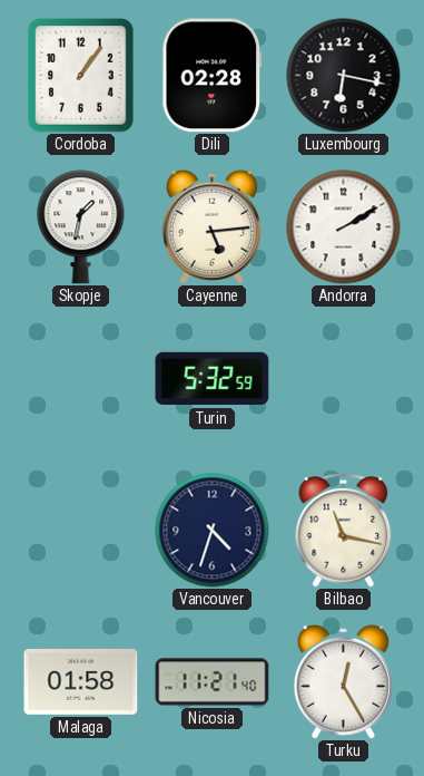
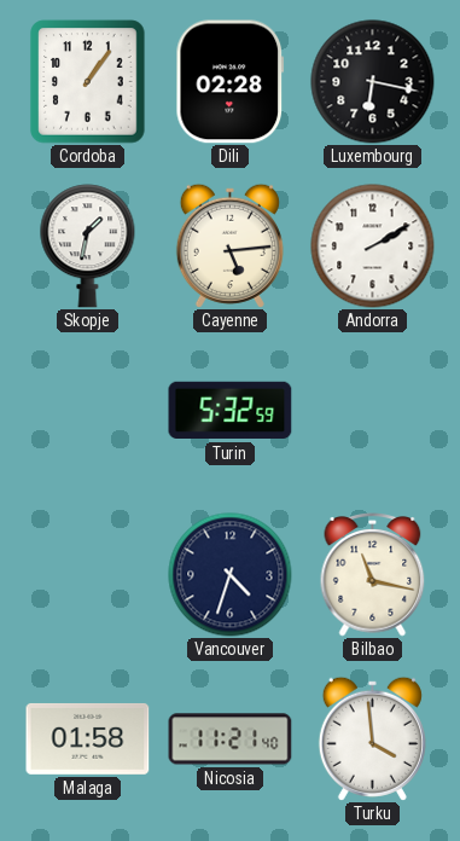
Turku: 12:25 -> 3:59 (372, 738)
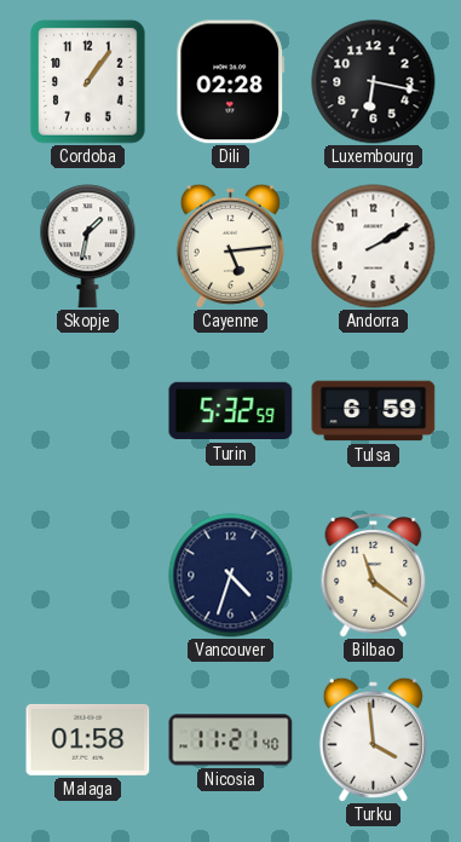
Tulsa: none -> 6:59 (374, 411)
Bilbao: 11:17 -> 11:21 (374, 576)
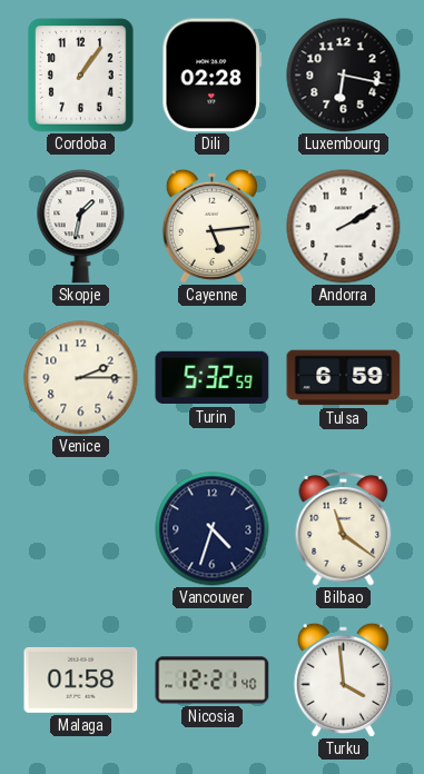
Venice: none -> 2:15 (81, 378)
Nicosia: 11:21 -> 12:21 (213, 681)
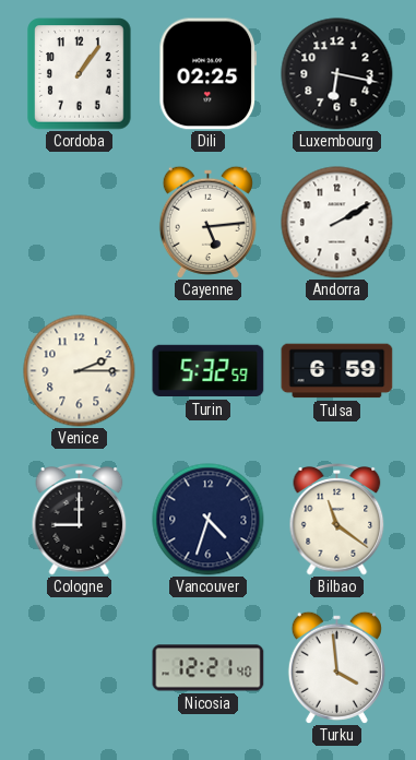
Dili: 02:28 -> 02:25 (209, 74)
Skopje: 1:32 -> none (81, 227)
Cologne: none -> 9:00 (80, 520)
Malaga: 01:58 -> none (81, 679)
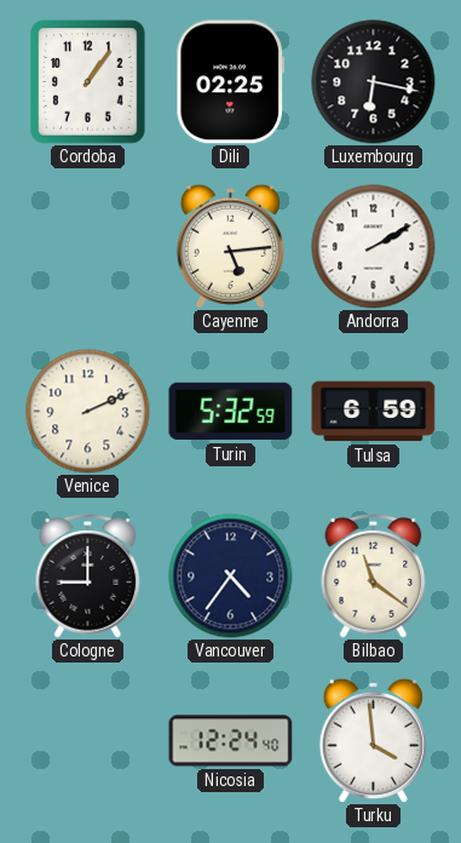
Venice: 2:15 -> 2:11 (88, 412)
Vancouver: 4:33 -> 4:36 (231, 577)
Nicosia: 12:21 -> 12:24 (231, 741)
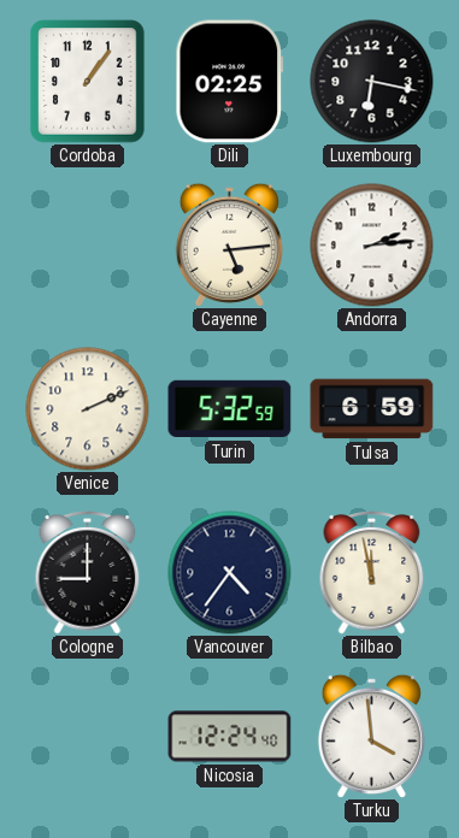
Andorra: 2:10 -> 2:14 (372, 246)
Bilbao: 11:21 -> 11:58 (372, 573)
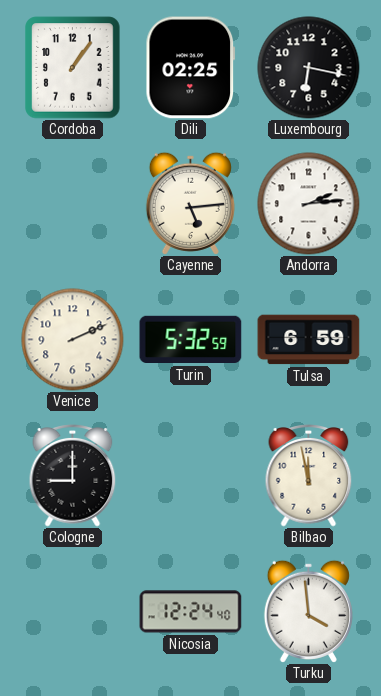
Vancouver: 4:36 -> none (230, 573)
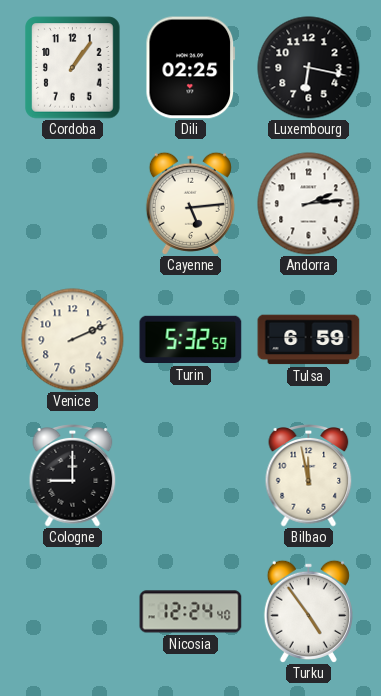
Turku: 3:59 -> 4:54 (308, 611)
